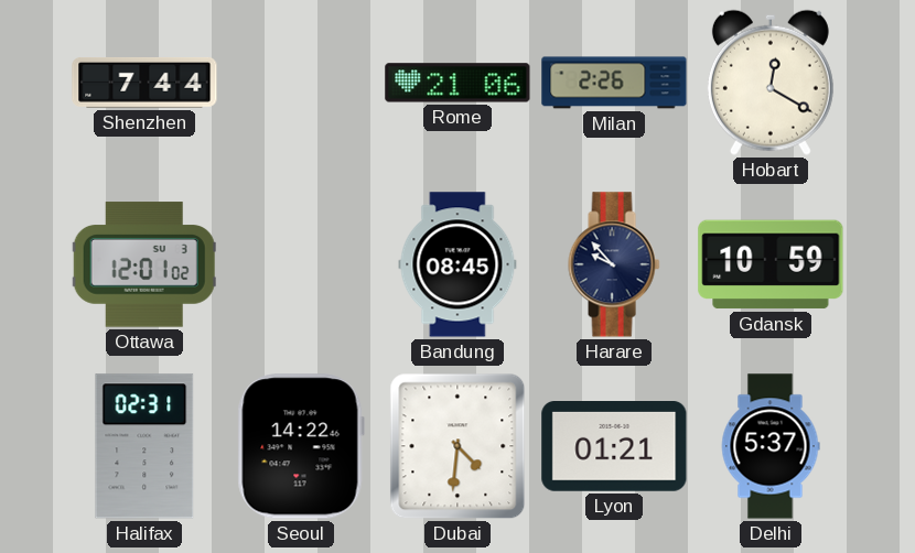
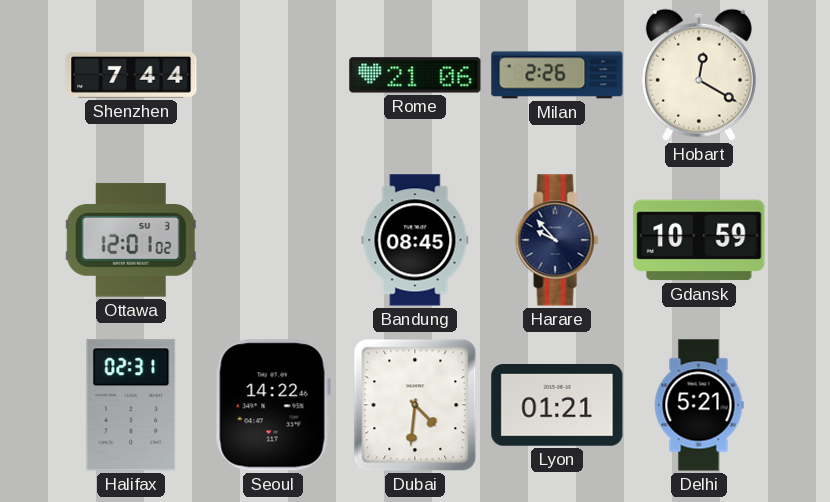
Delhi: 5:37 -> 5:21 (699, 405)
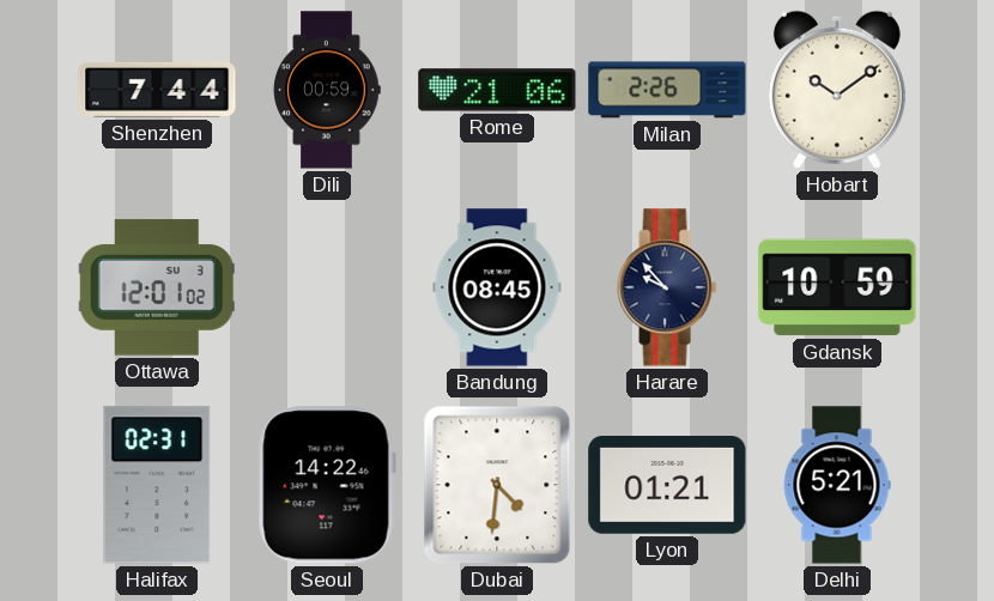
Dili: none -> 00:59 (327, 90)
Hobart: 12:20 -> 10:09 (837, 90)
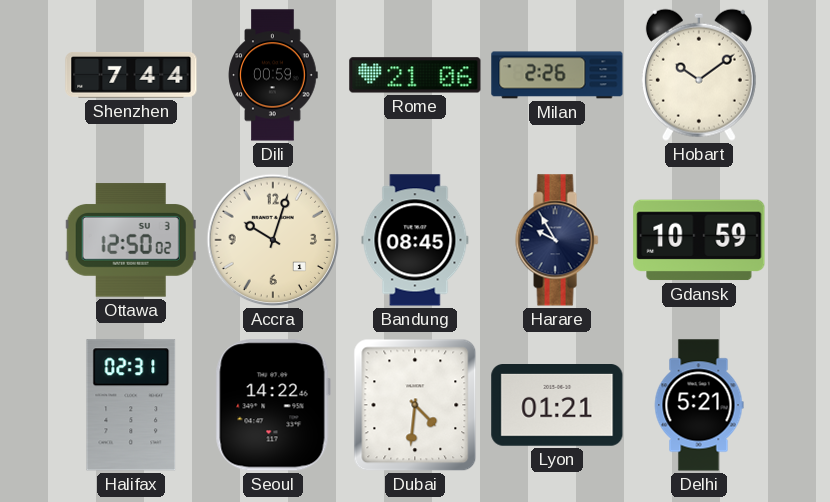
Ottawa: 12:01 -> 12:50 (131, 240)
Accra: none -> 10:03 (273, 240)
Harare: 9:53 -> 9:55 (557, 240)
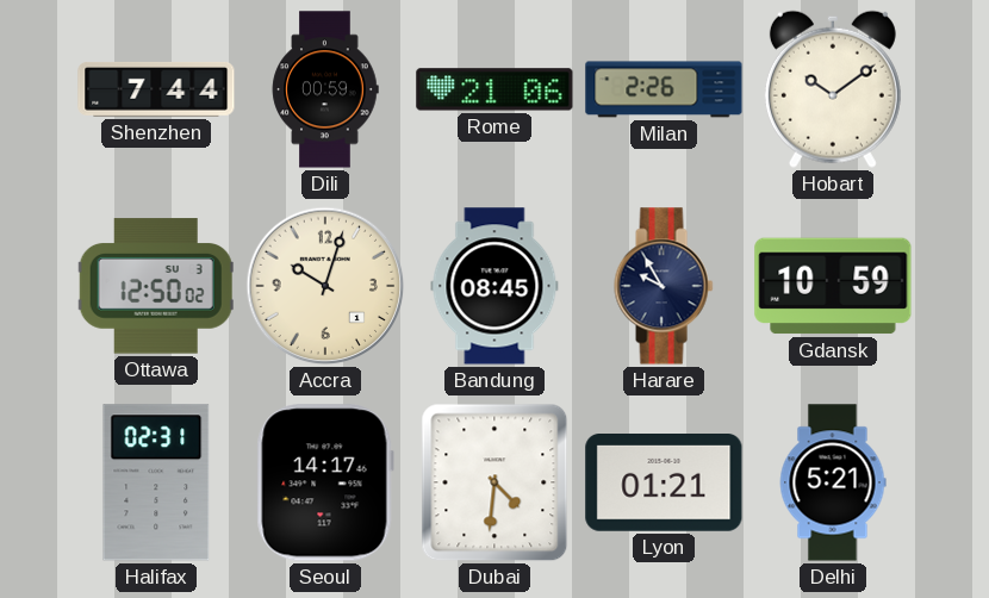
Seoul: 14:22 -> 14:17 (325, 482)
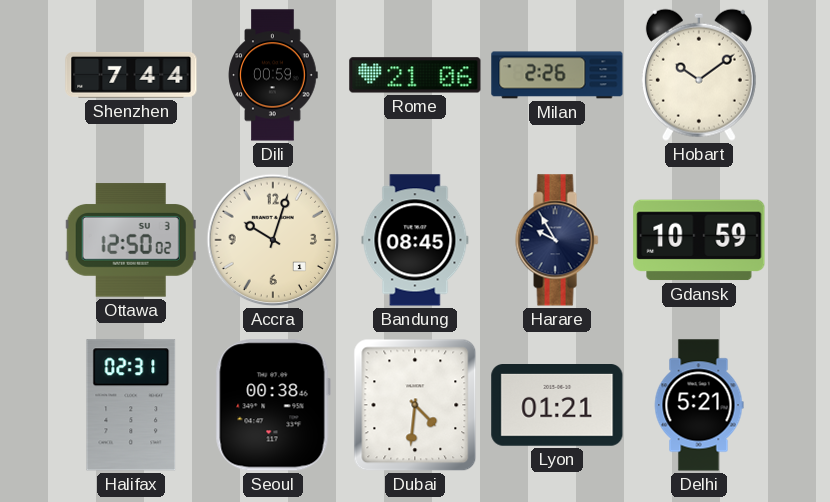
Seoul: 14:17 -> 00:38 (273, 405)
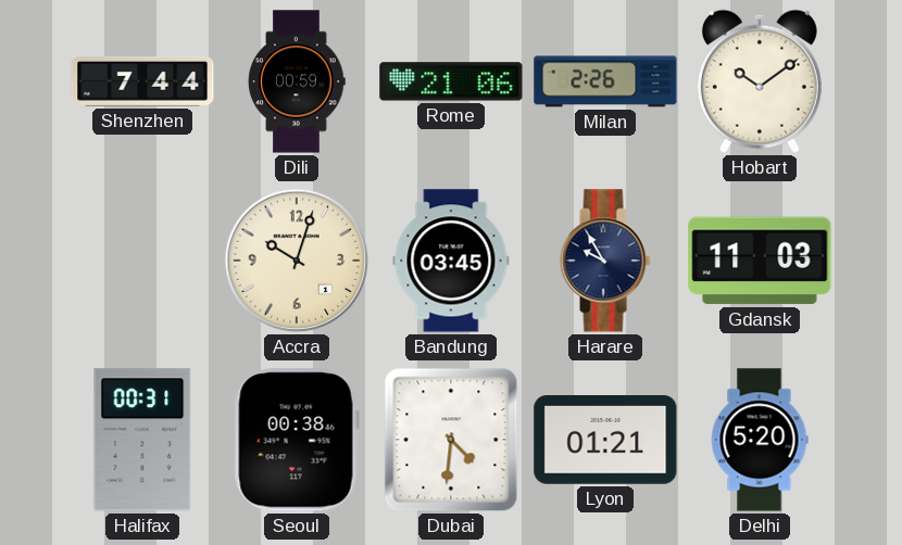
Ottawa: 12:50 -> none (131, 240)
Bandung: 08:45 -> 03:45 (451, 261)
Gdansk: 10:59 -> 11:03 (760, 261)
Halifax: 02:31 -> 00:31 (142, 440)
Delhi: 5:21 -> 5:20 (760, 440)
